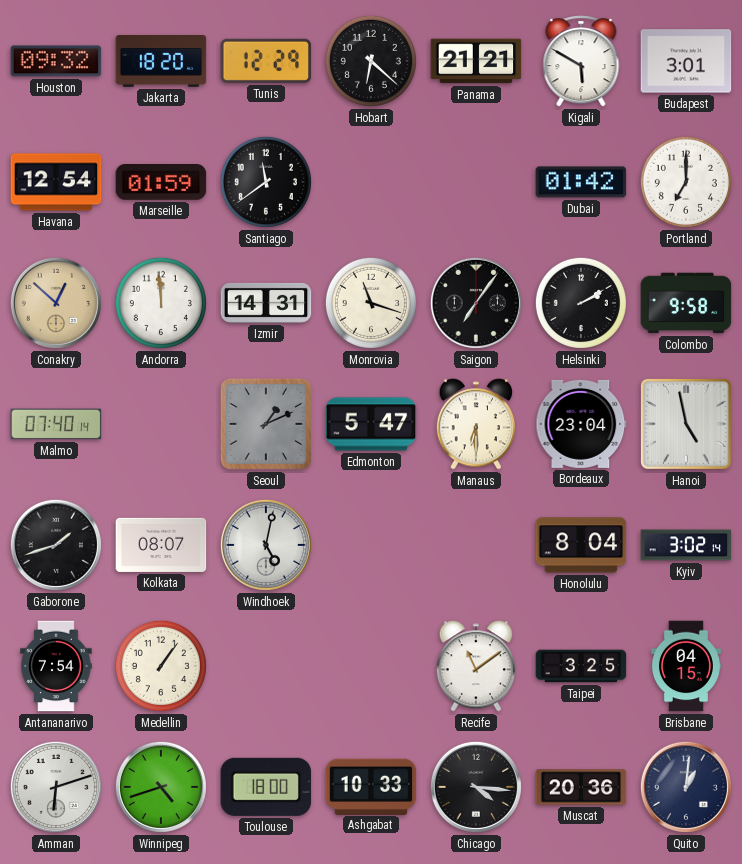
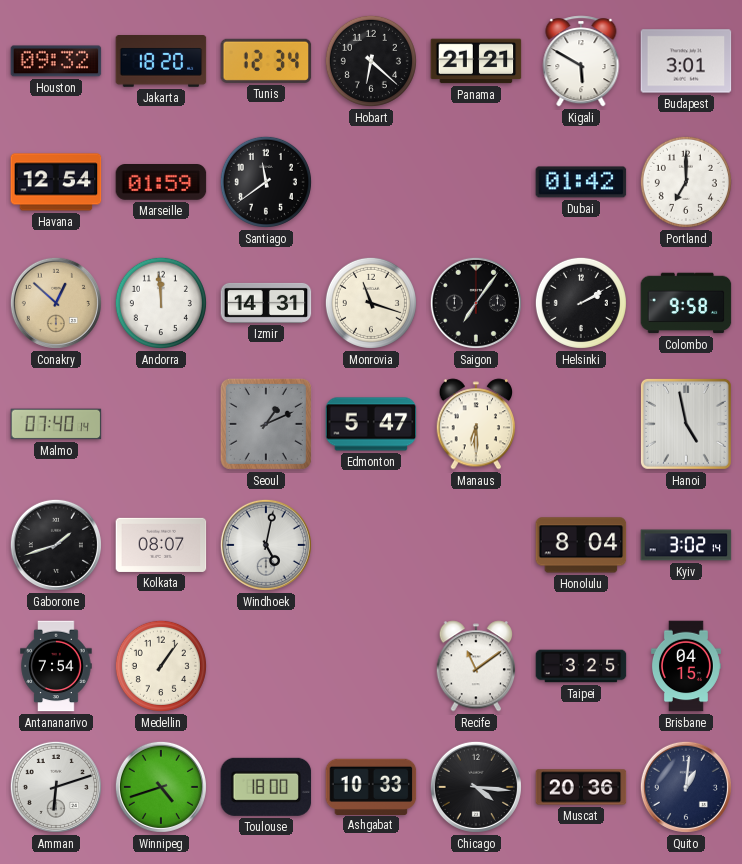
Tunis: 12:29 -> 12:34 (266, 61)
Bordeaux: 23:04 -> none (581, 424)
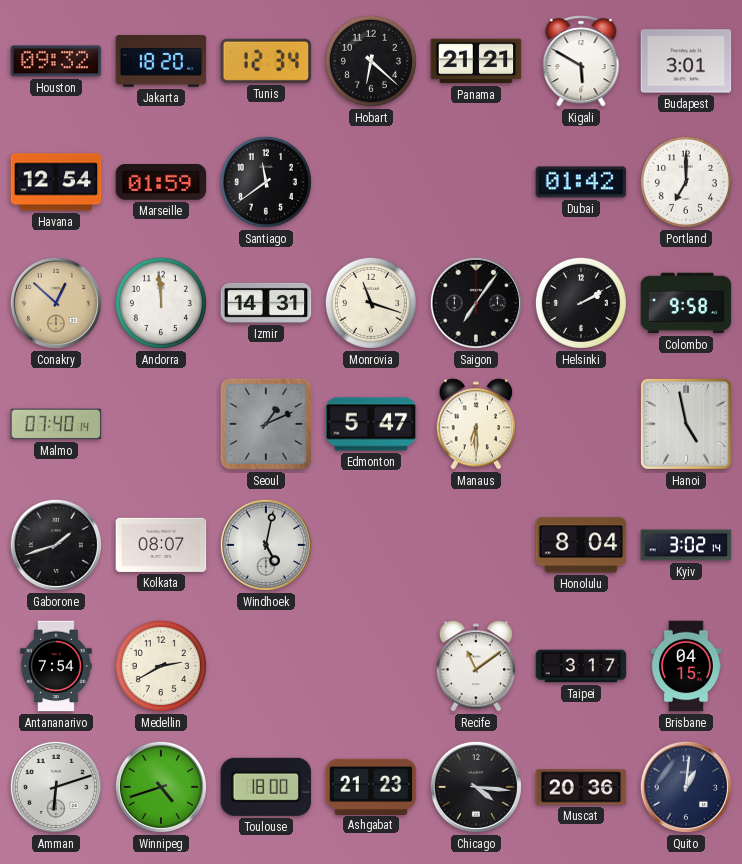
Medellin: 1:06 -> 2:40 (161, 666)
Taipei: 3:25 -> 3:17 (581, 666)
Ashgabat: 10:33 -> 21:23 (371, 786)
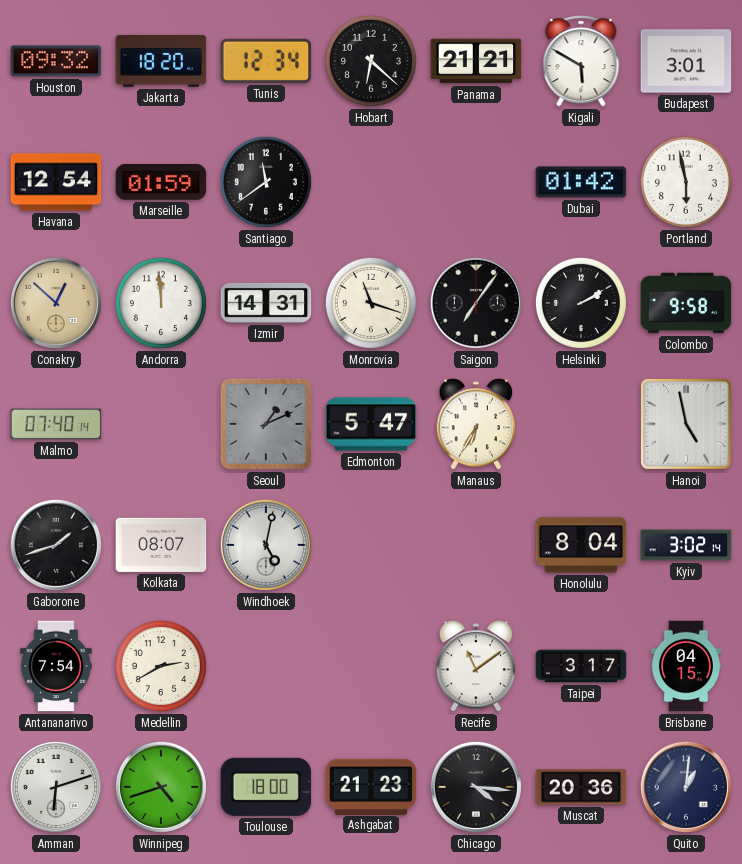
Portland: 7:00 -> 5:58 (686, 182)
Manaus: 6:30 -> 6:35 (476, 424)
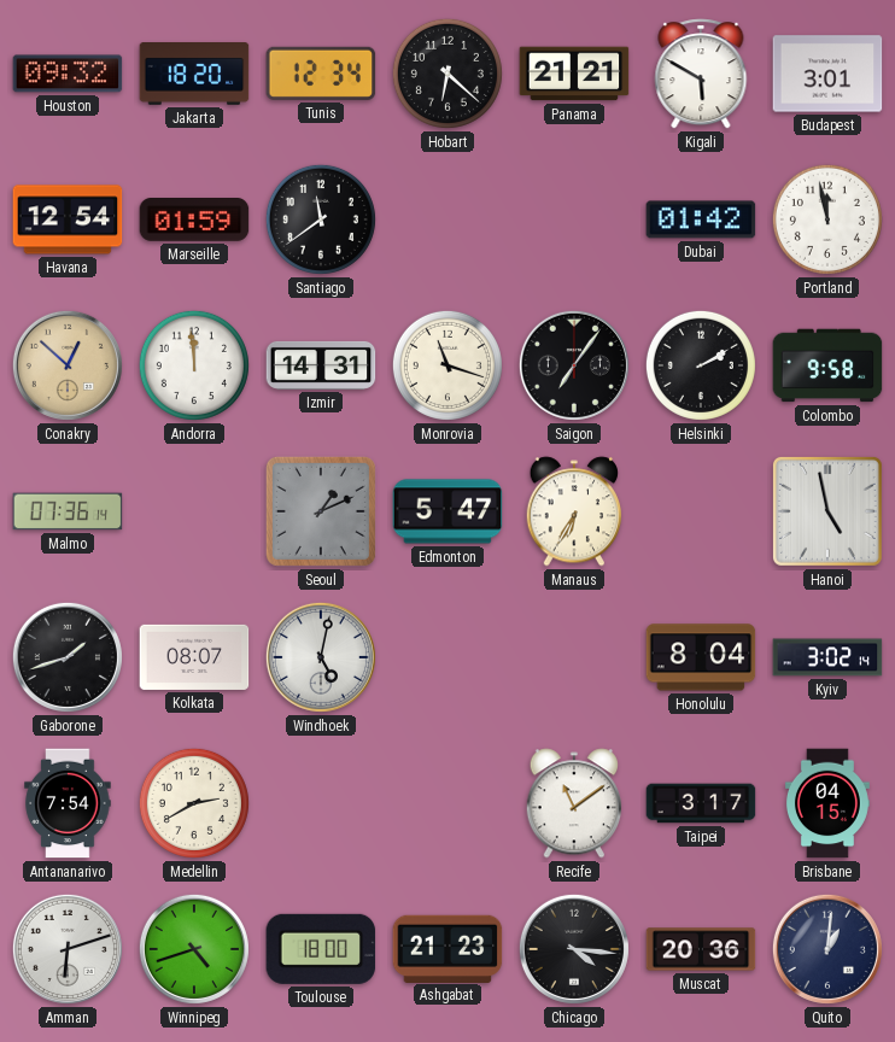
Portland: 5:58 -> 11:58 (827, 219)
Malmo: 07:40 -> 07:36 (68, 511)
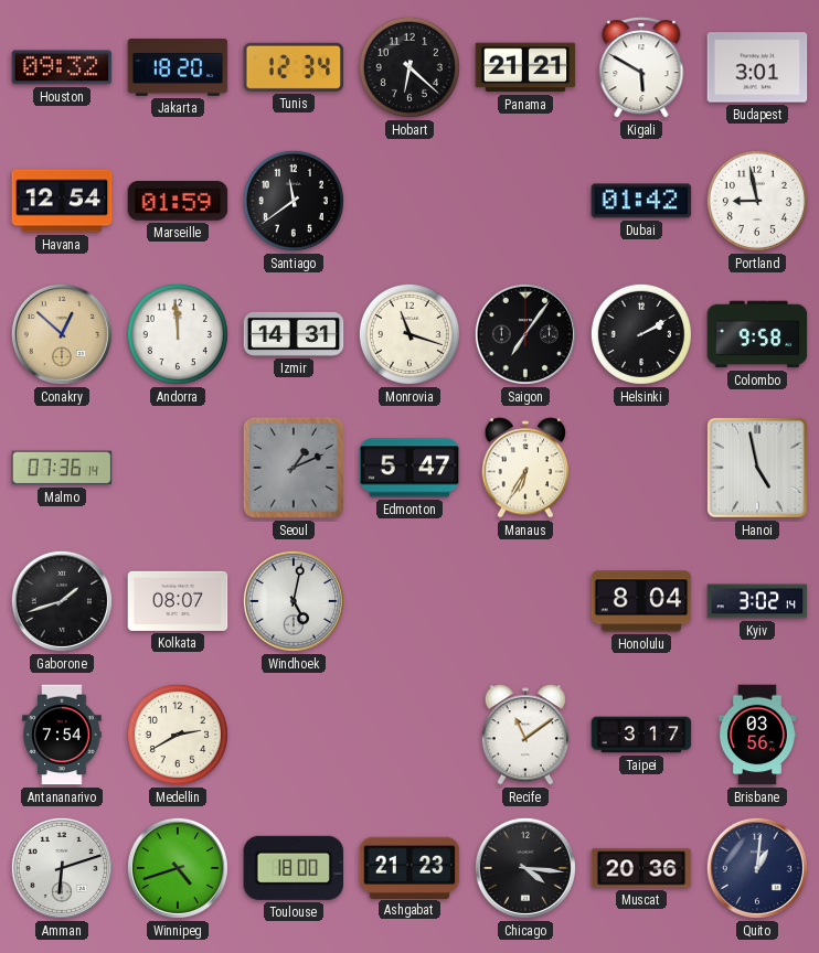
Portland: 11:58 -> 8:58 (757, 201)
Brisbane: 04:15 -> 03:56 (757, 735)
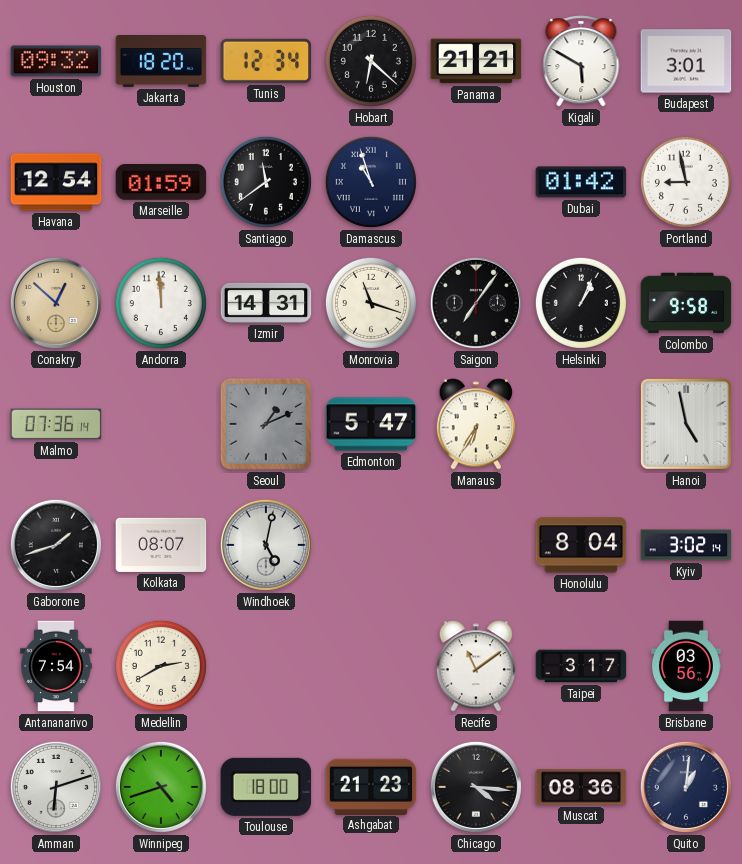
Damascus: none -> 10:57 (371, 182)
Helsinki: 2:10 -> 1:04 (581, 303)
Muscat: 20:36 -> 08:36 (581, 787)
